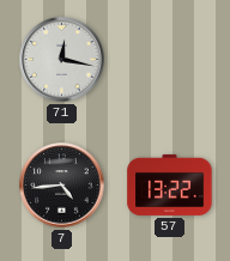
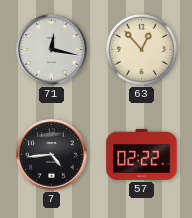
63: none -> 12:53 (141, 49)
57: 13:22 -> 02:22 (142, 154)
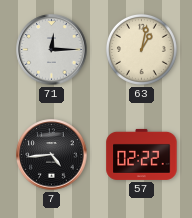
71: 12:17 -> 12:15 (52, 50)
63: 12:53 -> 1:02 (141, 49)
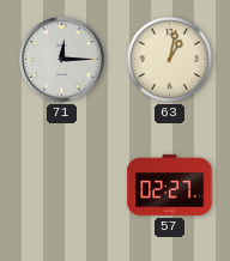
7: 4:44 -> none (52, 155)
57: 02:22 -> 02:27 (170, 184)
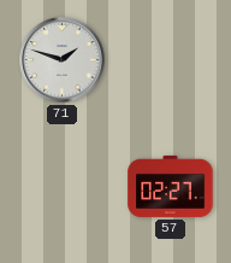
71: 12:15 -> 1:48 (63, 60)
63: 1:02 -> none (169, 59)
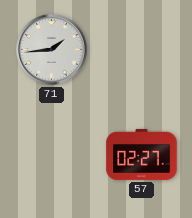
71: 1:48 -> 1:44 (52, 50)
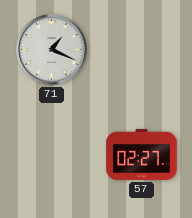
71: 1:44 -> 1:19 (52, 50)
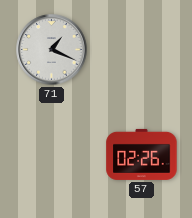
57: 02:27 -> 02:26 (142, 154)
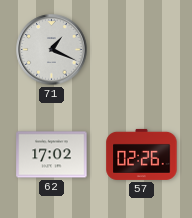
62: none -> 17:02 (52, 155)
